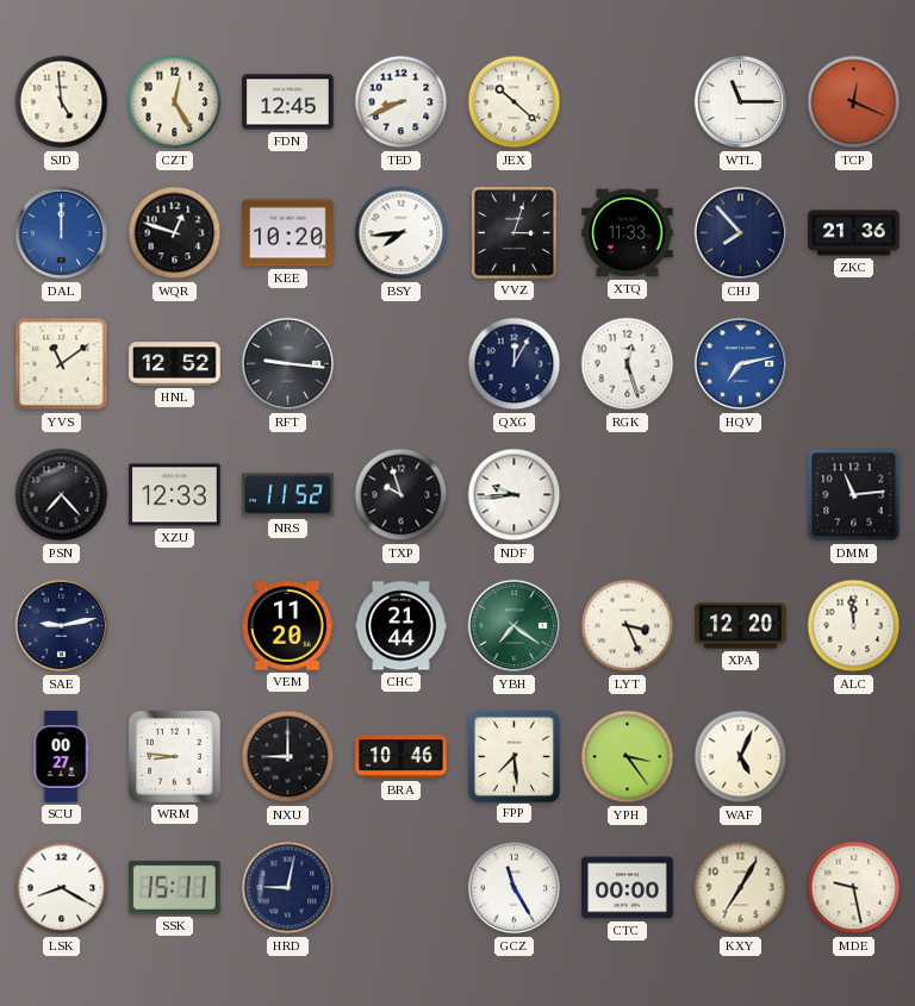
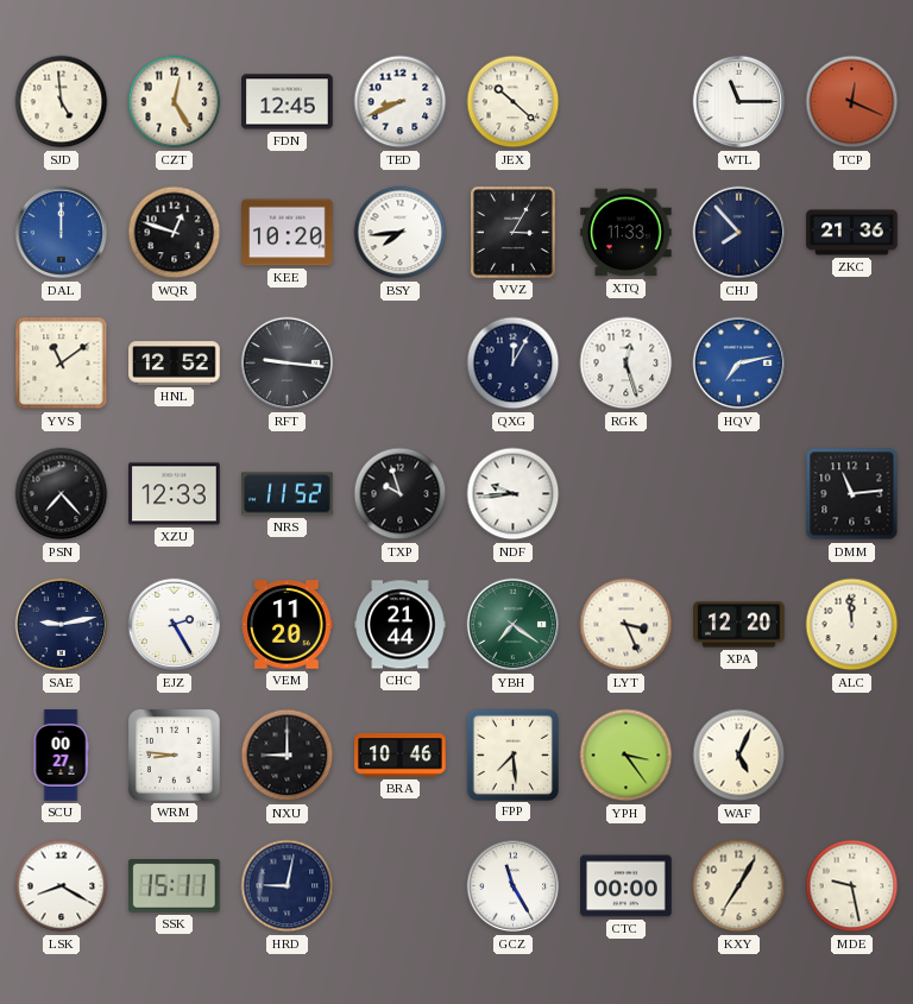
VVZ: 3:03 -> 3:05 (512, 232)
EJZ: none -> 2:25 (175, 625)
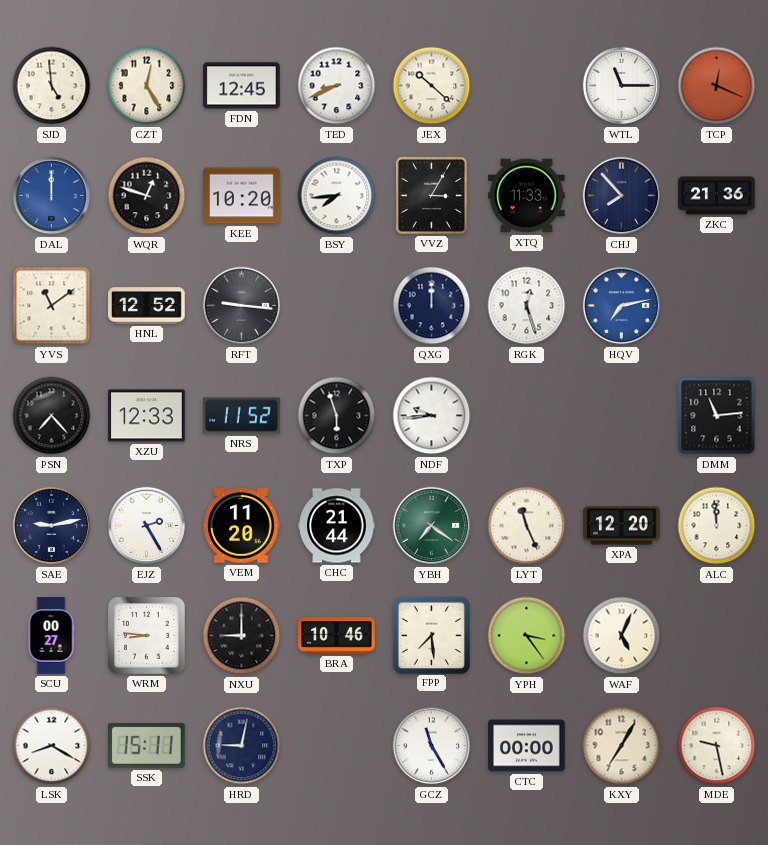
QXG: 12:05 -> 12:00 (432, 306)
TXP: 9:57 -> 5:57 (337, 416)
LYT: 3:26 -> 11:26 (527, 526)
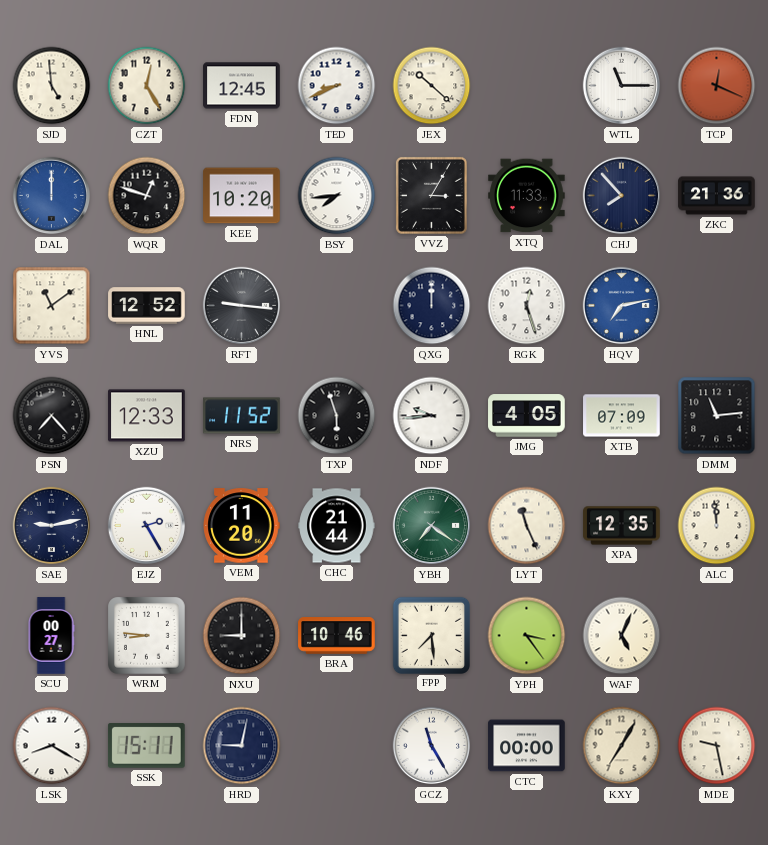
JMG: none -> 4:05 (527, 416)
XTB: none -> 07:09 (622, 416)
XPA: 12:20 -> 12:35 (622, 526)
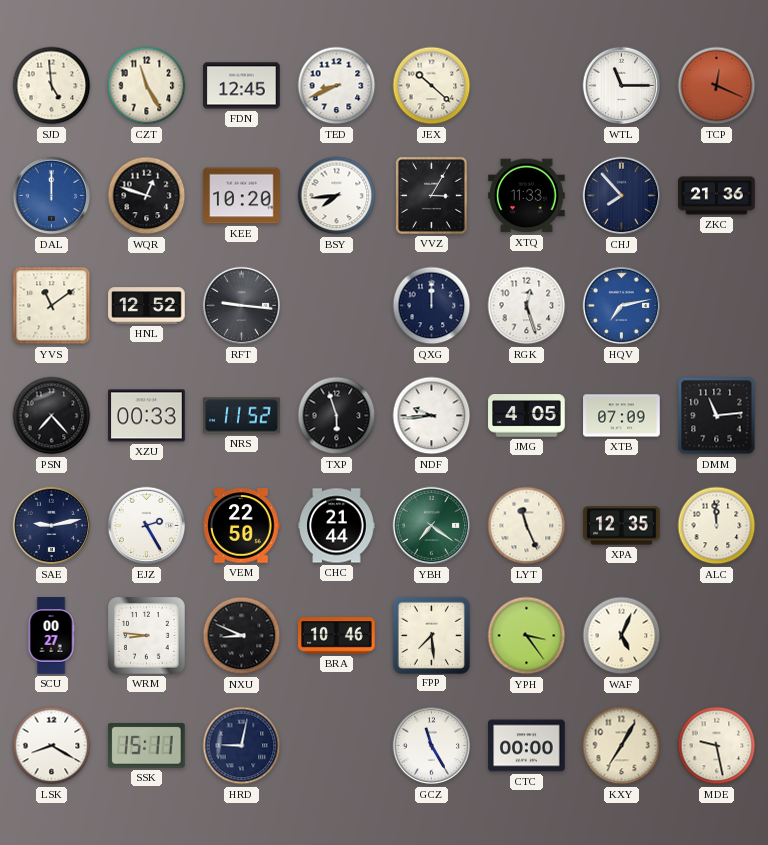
CZT: 12:25 -> 11:25 (147, 86)
XZU: 12:33 -> 00:33 (147, 416)
VEM: 11:20 -> 22:50 (241, 526)
NXU: 9:00 -> 8:49 (242, 636)
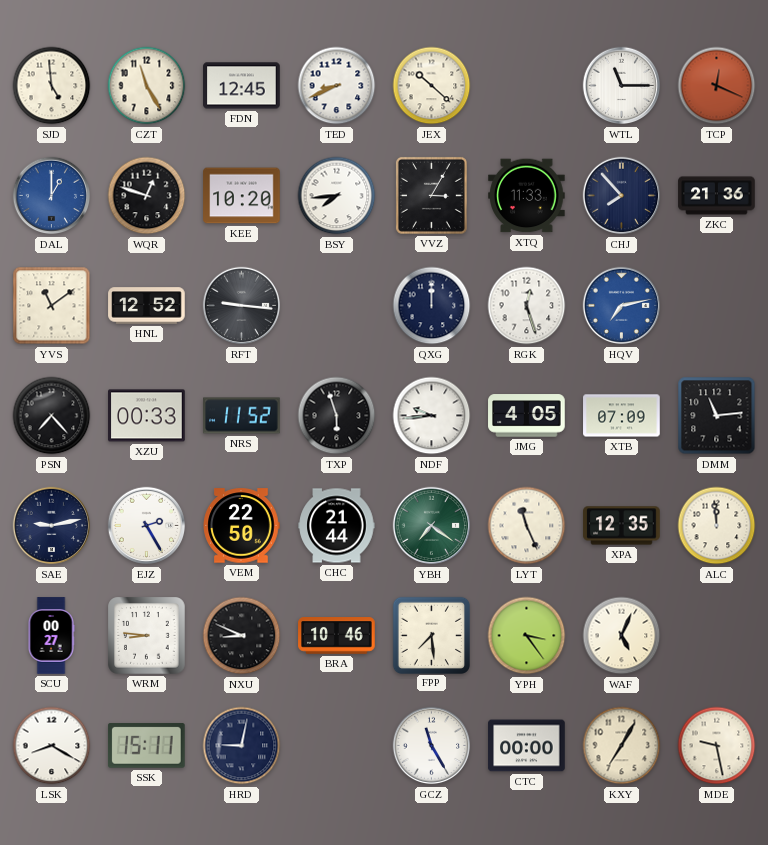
DAL: 12:00 -> 1:00 (52, 196)
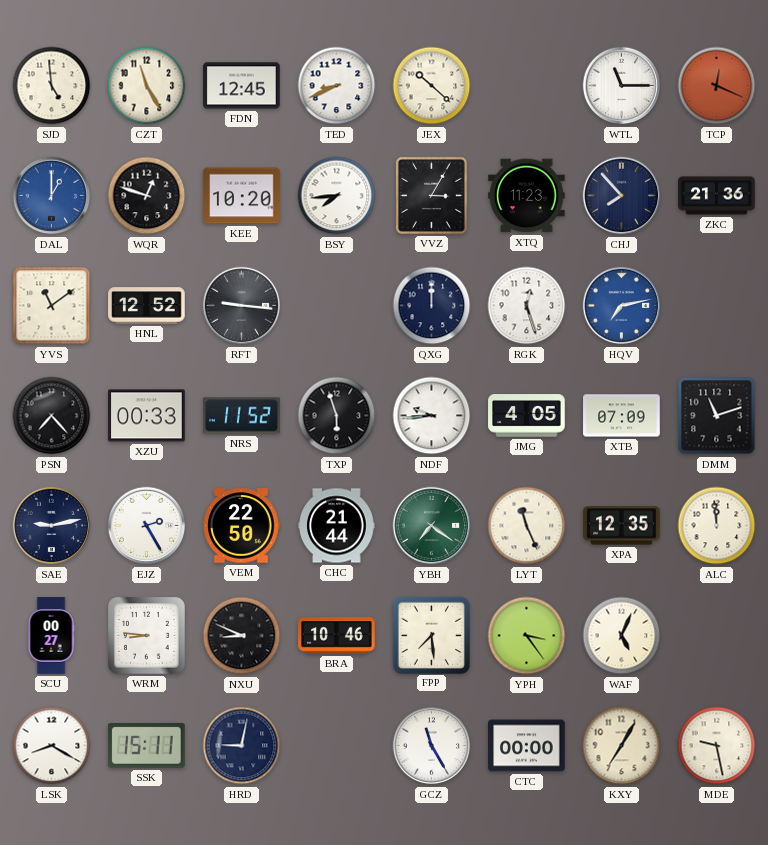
XTQ: 11:33 -> 11:23 (527, 196)
DMM: 11:14 -> 11:12 (717, 416)
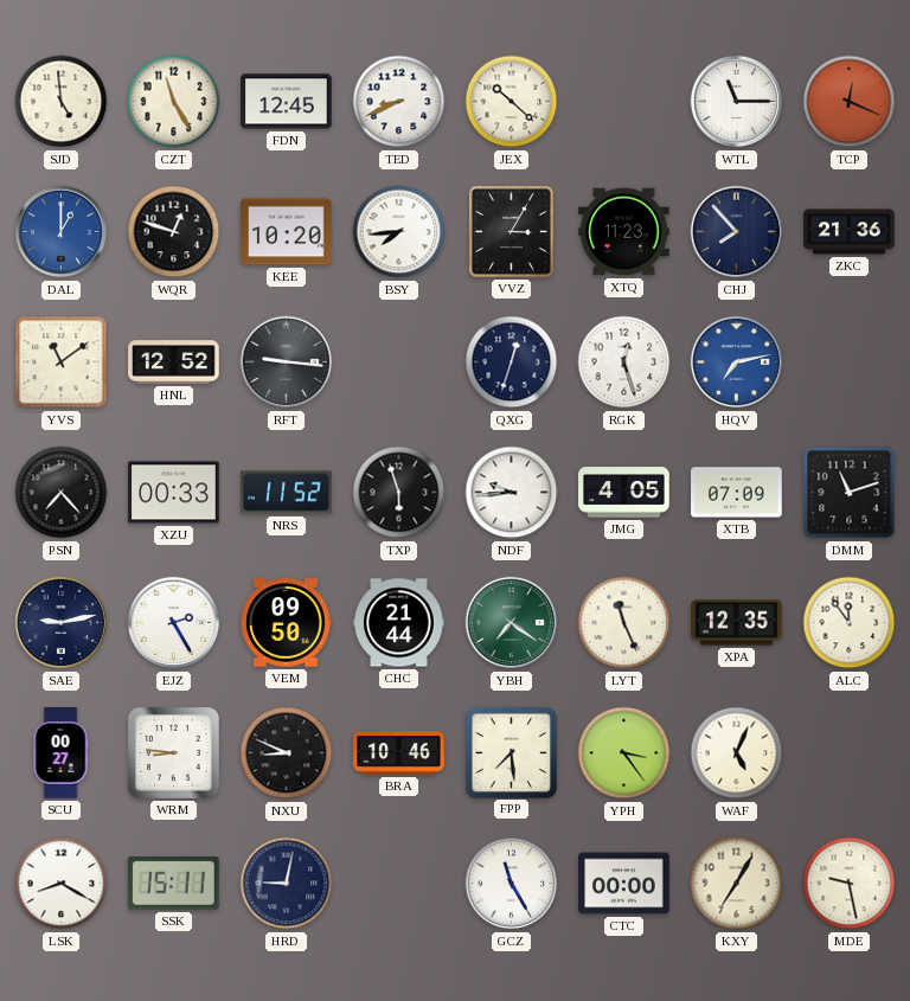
QXG: 12:00 -> 12:33 (512, 362)
VEM: 22:50 -> 09:50 (286, 623)
ALC: 11:59 -> 11:54 (850, 623)
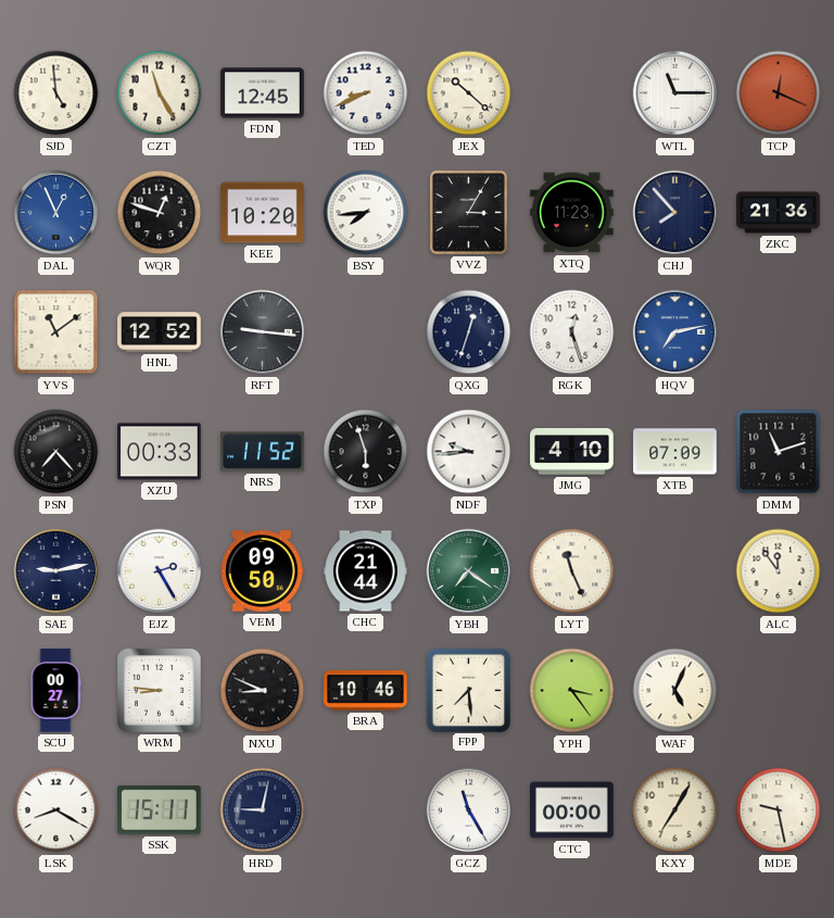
DAL: 1:00 -> 12:56 (56, 213)
JMG: 4:05 -> 4:10 (572, 452)
XPA: 12:35 -> none (737, 623)
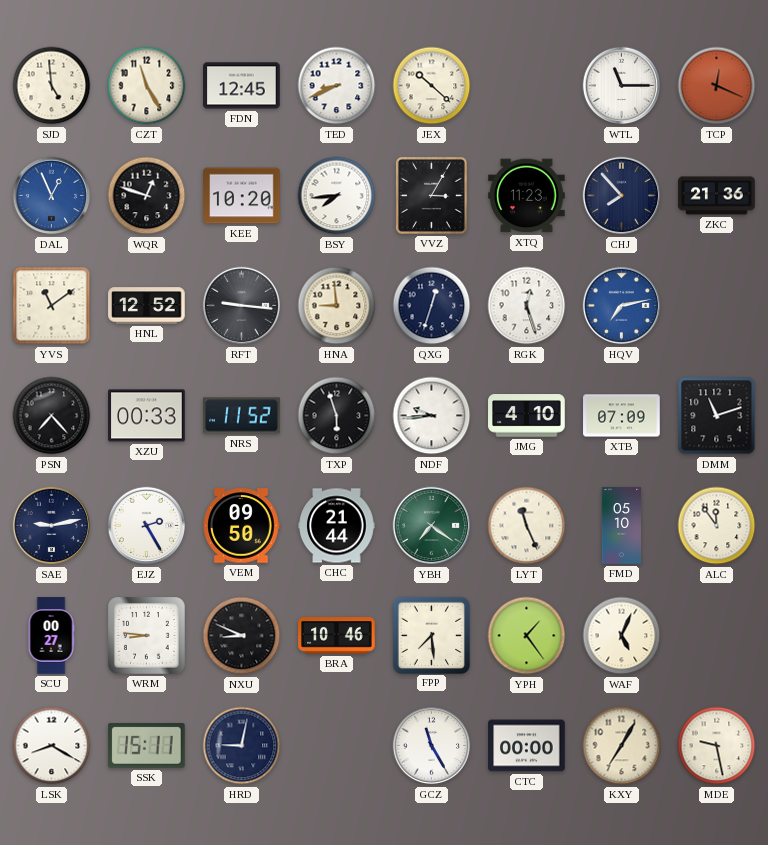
HNA: none -> 8:59 (337, 306)
FMD: none -> 05:10 (621, 526)
YPH: 3:24 -> 1:24 (527, 636)
